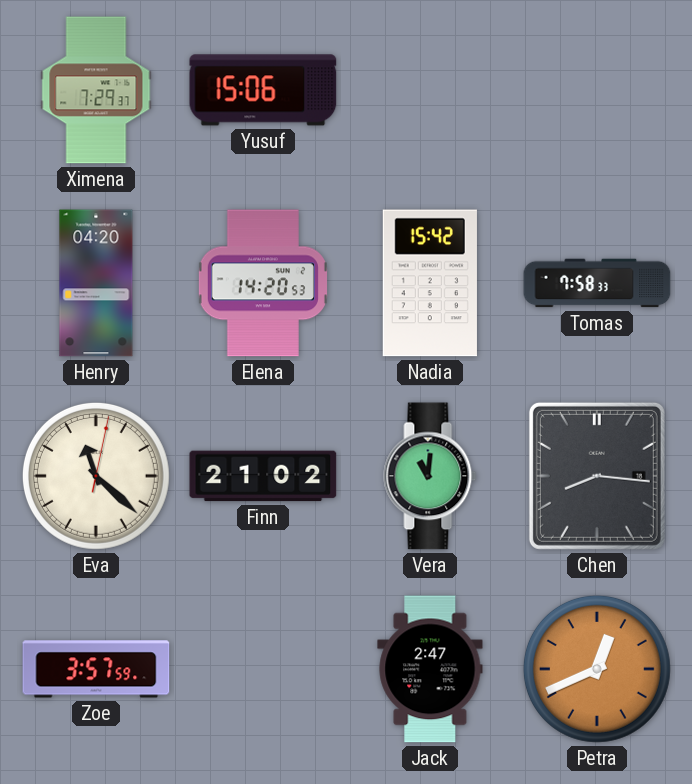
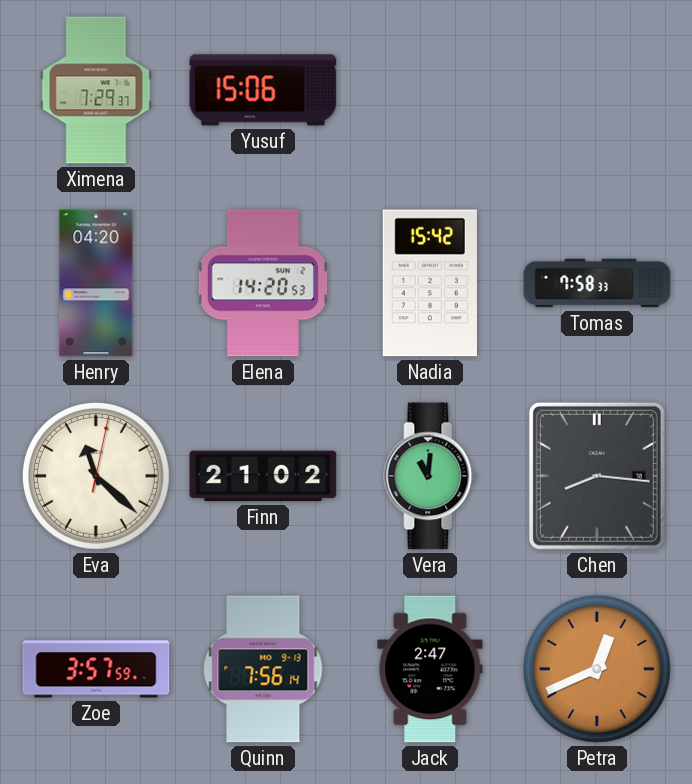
Quinn: none -> 7:56 (263, 669)
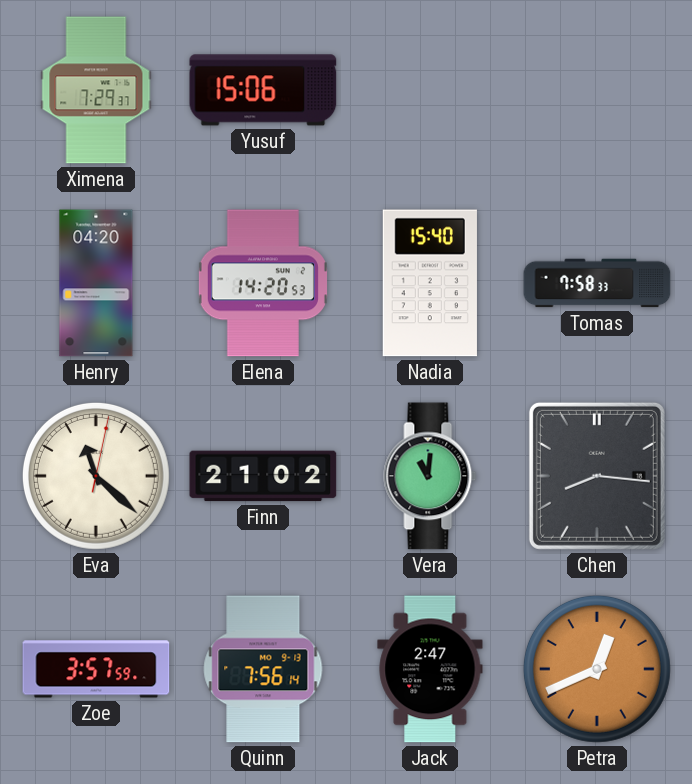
Nadia: 15:42 -> 15:40 (430, 283)
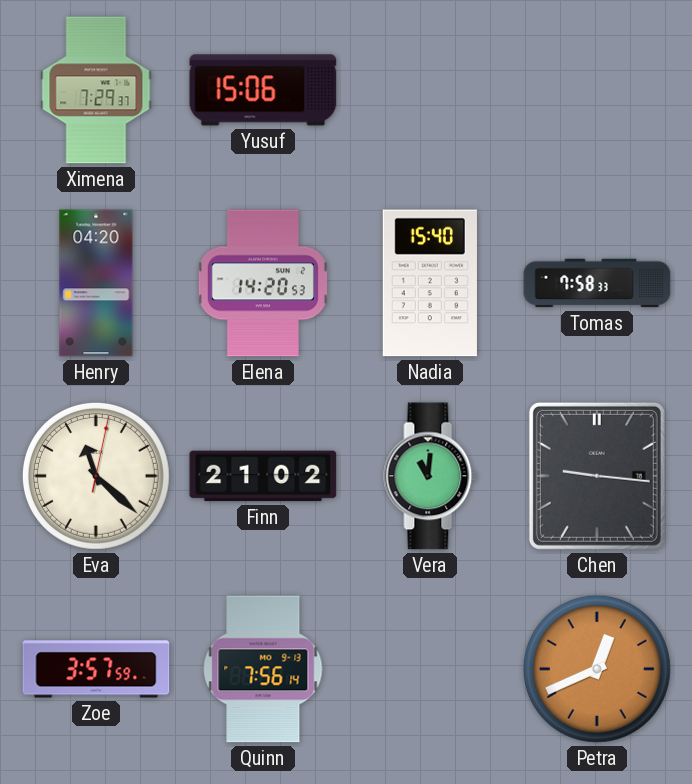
Chen: 8:16 -> 9:16 (597, 476)
Jack: 2:47 -> none (430, 669)
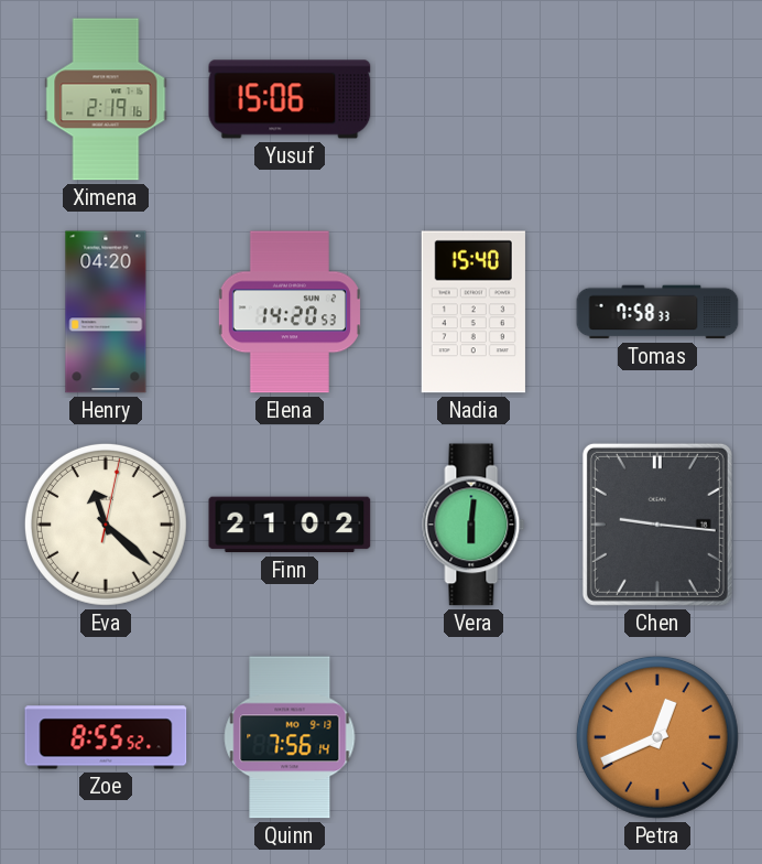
Ximena: 7:29 -> 2:19 (106, 99)
Vera: 11:01 -> 6:01 (473, 525)
Zoe: 3:57 -> 8:55 (106, 737)
